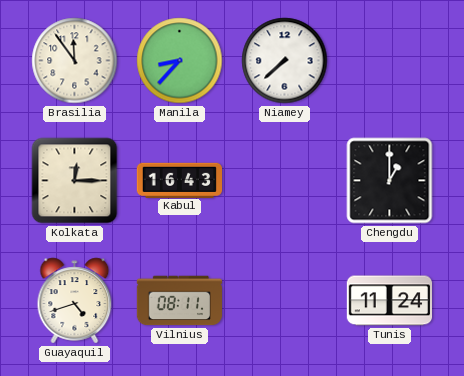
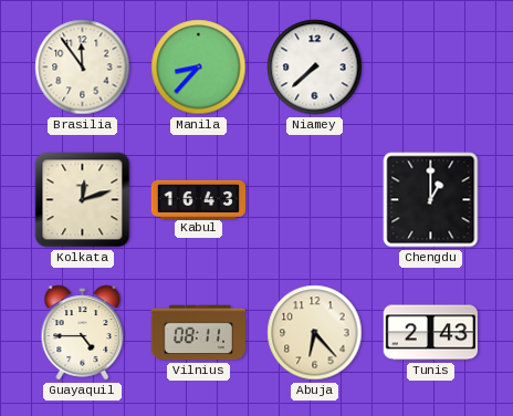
Kolkata: 12:15 -> 12:12 (83, 200)
Guayaquil: 4:42 -> 4:45 (83, 333)
Abuja: none -> 6:23 (315, 333)
Tunis: 11:24 -> 2:43 (430, 333)
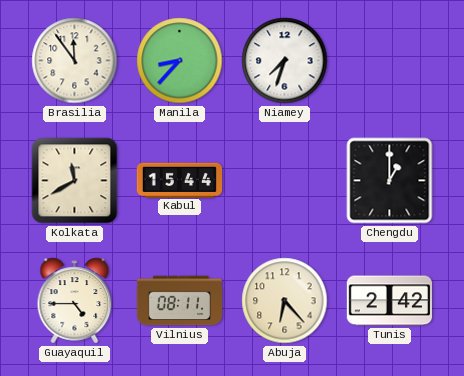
Niamey: 7:38 -> 7:33 (285, 61)
Kolkata: 12:12 -> 11:40 (75, 181)
Kabul: 16:43 -> 15:44 (179, 180)
Tunis: 2:43 -> 2:42 (389, 301)
